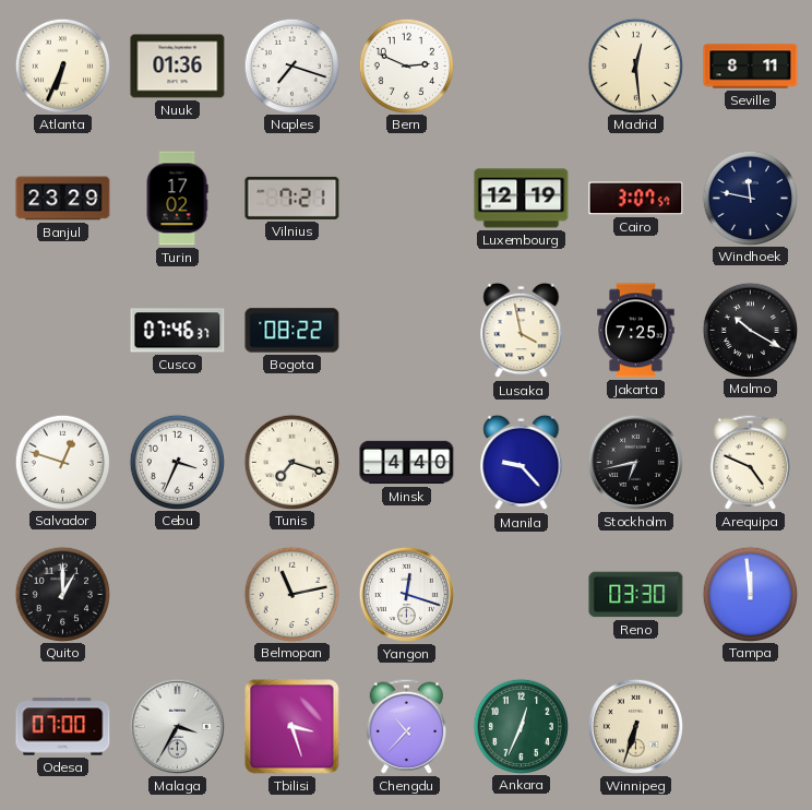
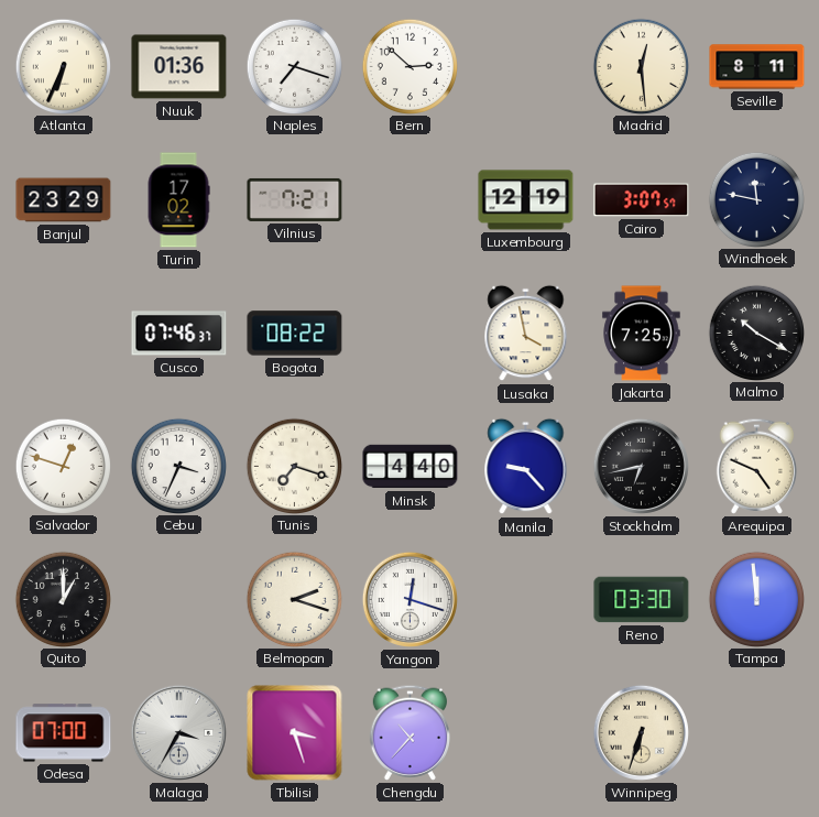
Bern: 2:49 -> 2:52 (409, 66)
Belmopan: 11:13 -> 2:18 (294, 599)
Ankara: 12:34 -> none (521, 726)
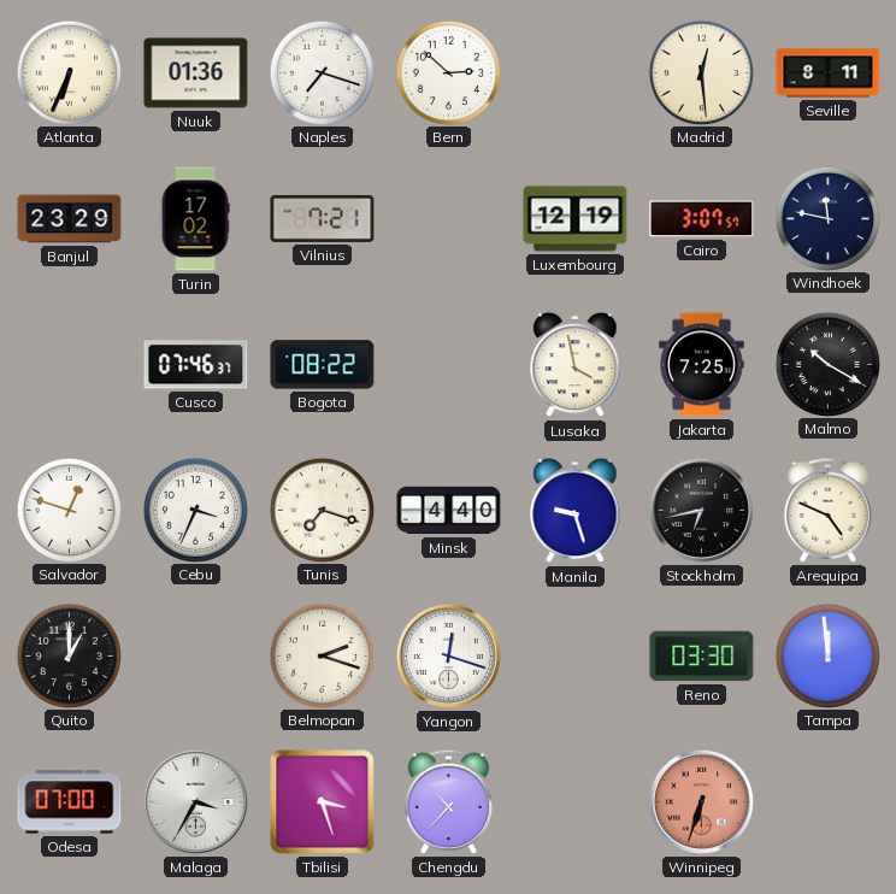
Manila: 9:23 -> 9:27 (576, 511)
Winnipeg dial: cream -> salmon (701, 801)
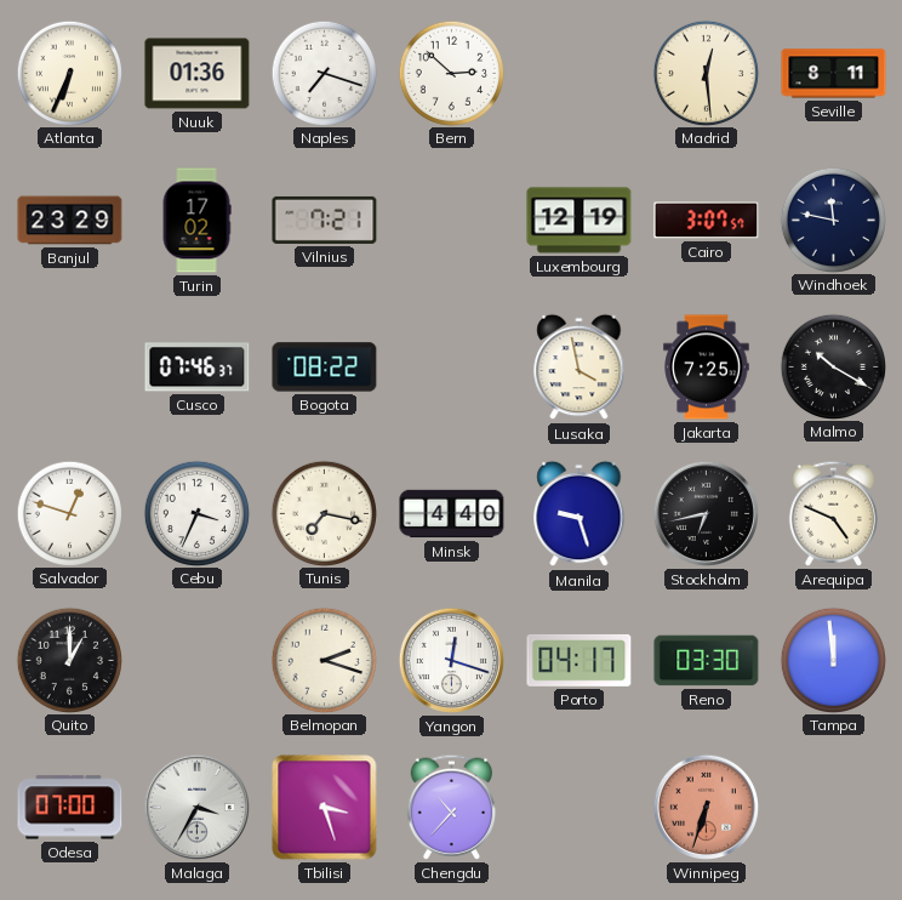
Tunis: 7:18 -> 7:17 (324, 513)
Porto: none -> 04:17 (580, 660)
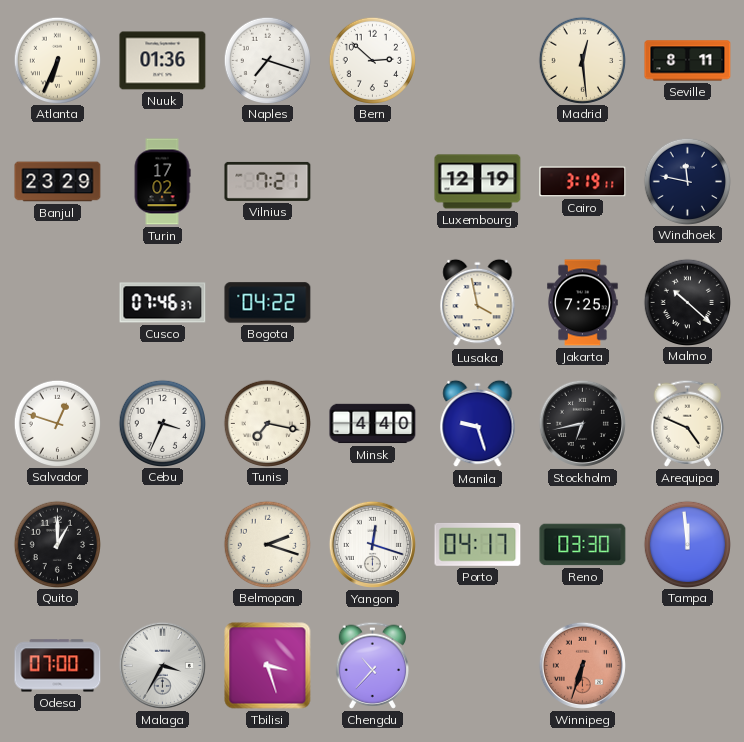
Cairo: 3:07 -> 3:19 (583, 182)
Bogota: 08:22 -> 04:22 (268, 303)
Malmo: 10:20 -> 10:22 (687, 302)
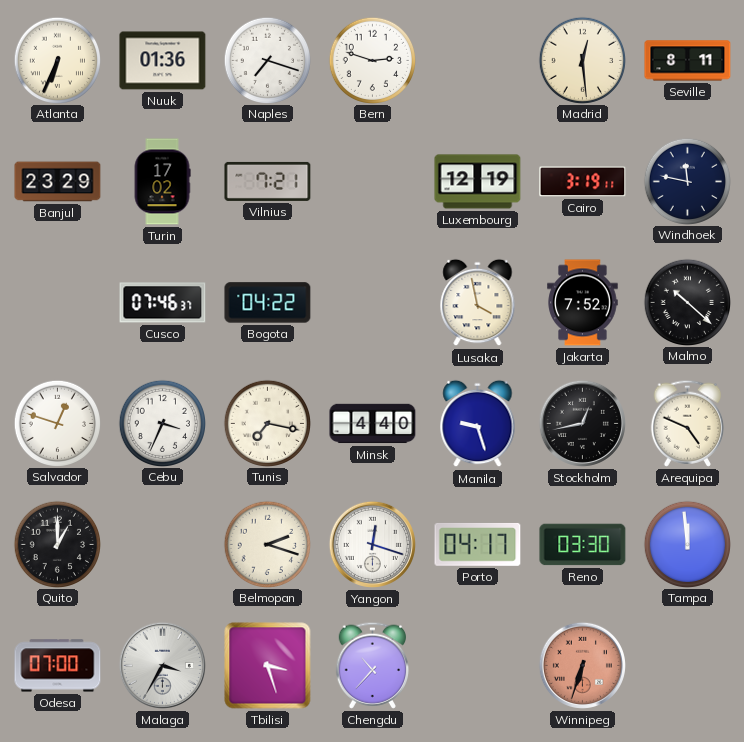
Bern: 2:52 -> 2:48 (372, 60)
Jakarta: 7:25 -> 7:52 (583, 303)
Stockholm: 6:43 -> 12:43 (582, 423)
